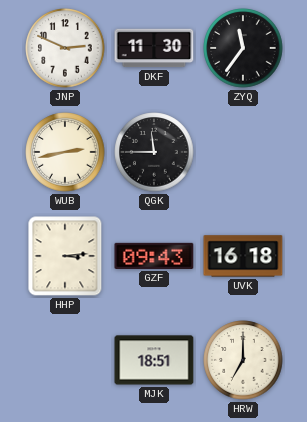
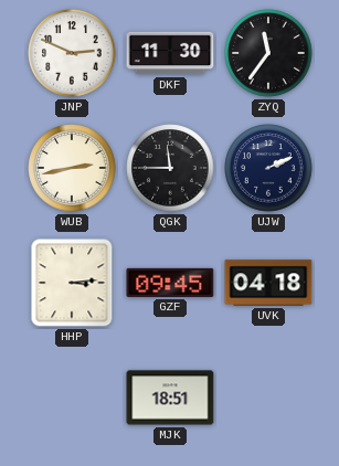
UJW: none -> 2:11 (268, 168)
GZF: 09:43 -> 09:45 (170, 283)
UVK: 16:18 -> 04:18 (268, 283)
HRW: 7:00 -> none (243, 360)
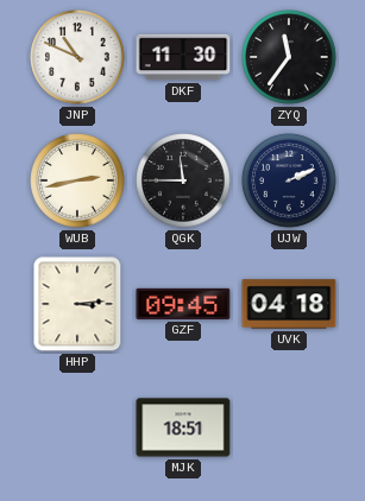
JNP: 2:49 -> 10:49 (77, 57)
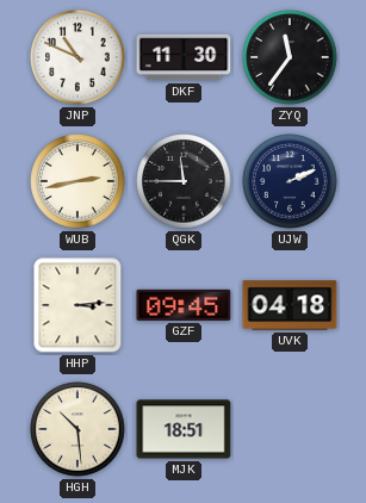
HGH: none -> 10:29 (77, 429)
